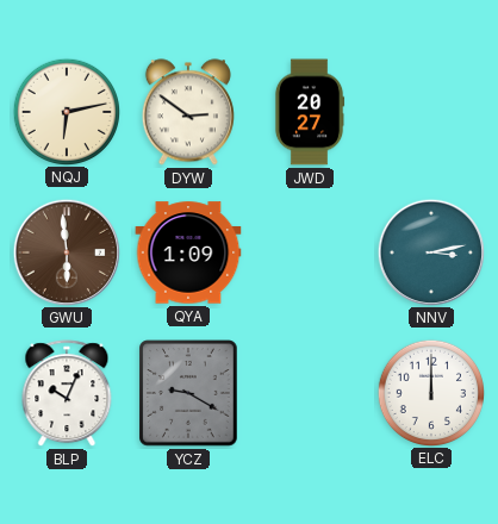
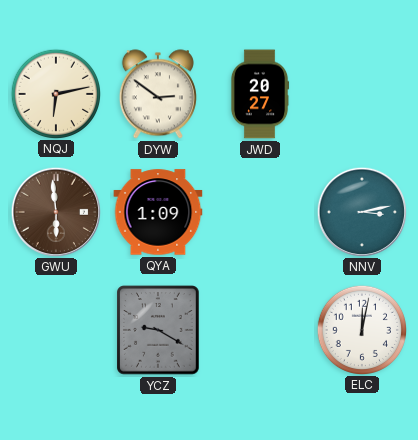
BLP: 10:04 -> none (67, 394)
ELC: 12:00 -> 12:02 (361, 329)
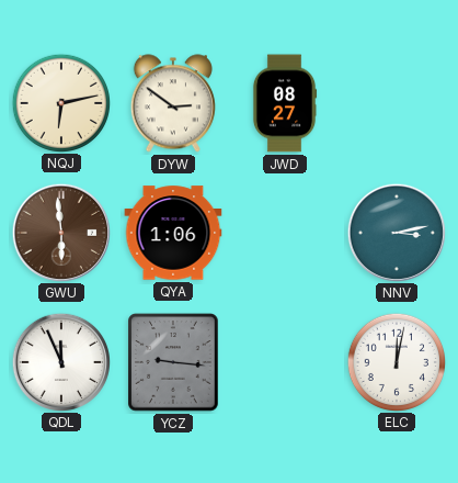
JWD: 20:27 -> 08:27 (285, 103)
QYA: 1:09 -> 1:06 (173, 233)
QDL: none -> 11:56 (60, 361)
YCZ: 9:20 -> 9:16 (173, 362)
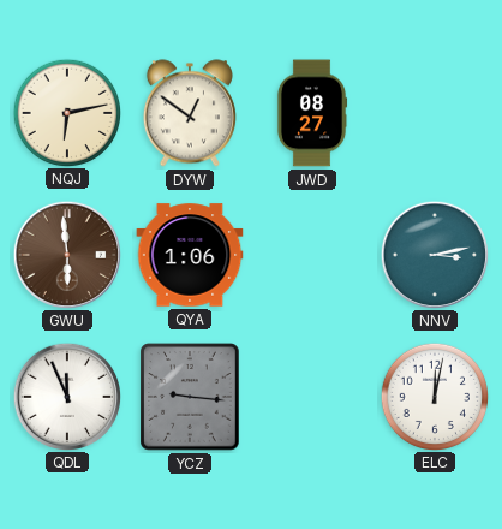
DYW: 2:51 -> 12:51 (190, 113)
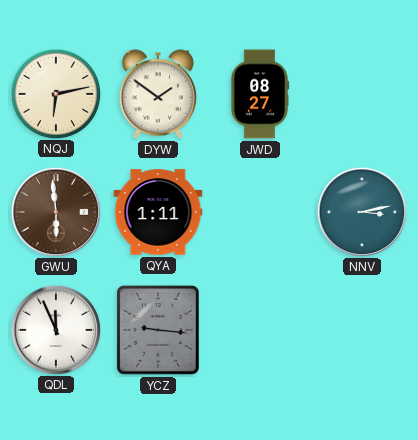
DYW: 12:51 -> 1:51 (158, 94)
QYA: 1:06 -> 1:11 (158, 212)
ELC: 12:02 -> none (434, 396)
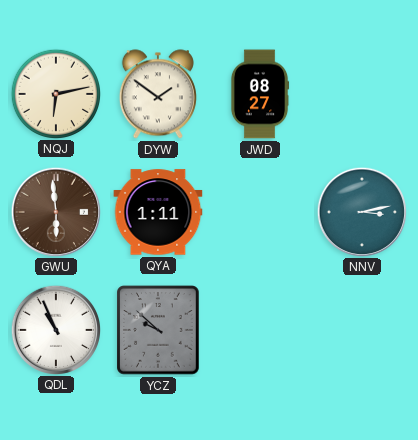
QDL: 11:56 -> 10:56 (55, 329)
YCZ: 9:16 -> 9:52 (158, 330)
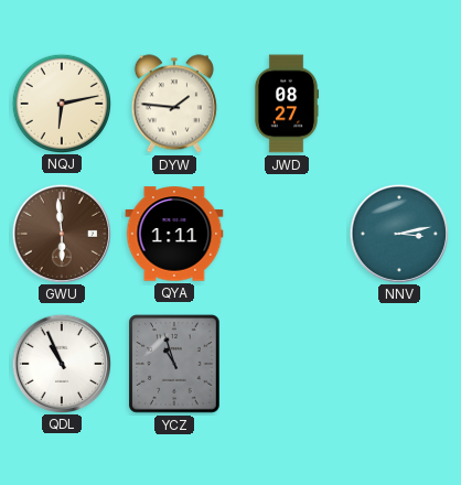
DYW: 1:51 -> 1:46 (174, 104)
YCZ: 9:52 -> 10:57 (174, 364)
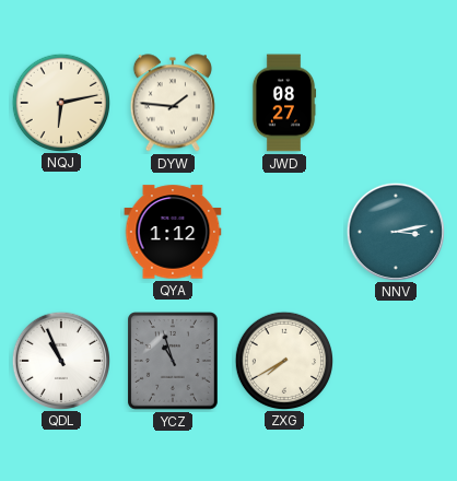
GWU: 5:59 -> none (61, 233)
QYA: 1:11 -> 1:12 (173, 232)
ZXG: none -> 7:40 (283, 360)
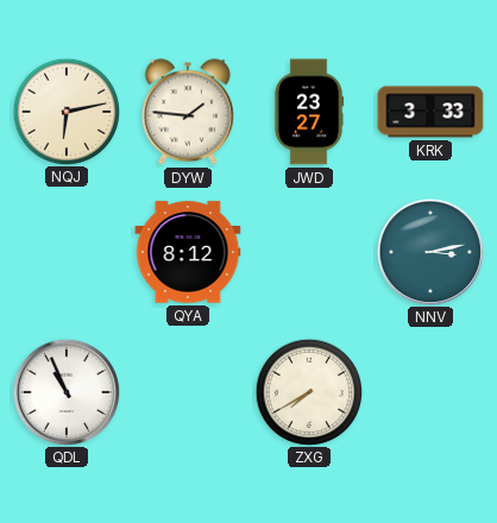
JWD: 08:27 -> 23:27 (309, 112)
KRK: none -> 3:33 (430, 112)
QYA: 1:12 -> 8:12 (188, 252)
YCZ: 10:57 -> none (173, 361)
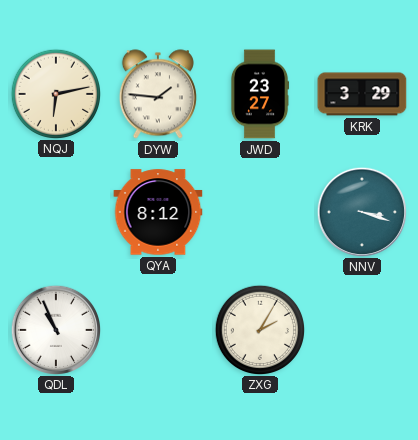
KRK: 3:33 -> 3:29 (362, 94)
NNV: 3:13 -> 3:18 (361, 211)
ZXG: 7:40 -> 2:05 (259, 329)
